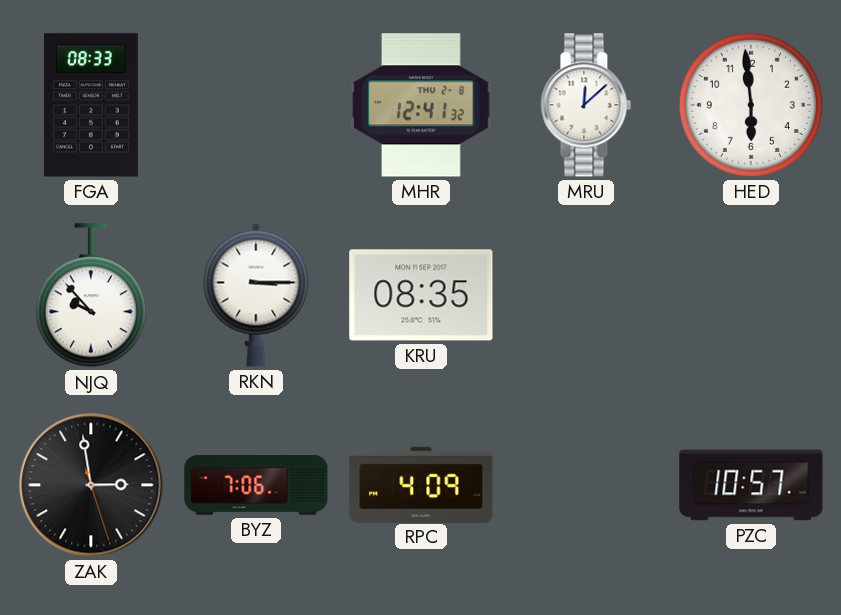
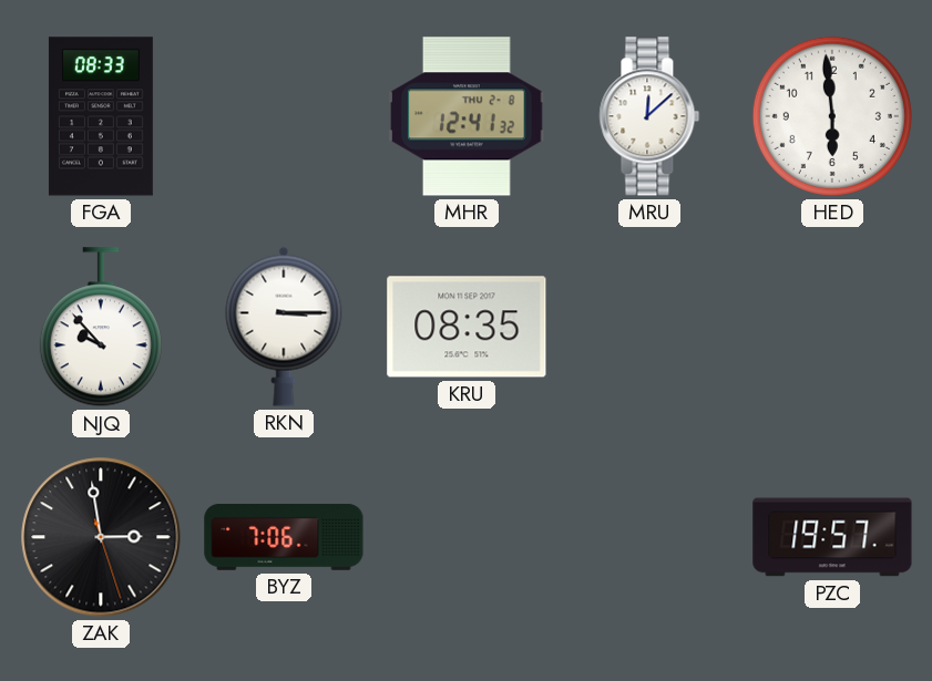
RPC: 4:09 -> none (421, 484)
PZC: 10:57 -> 19:57 (832, 537)
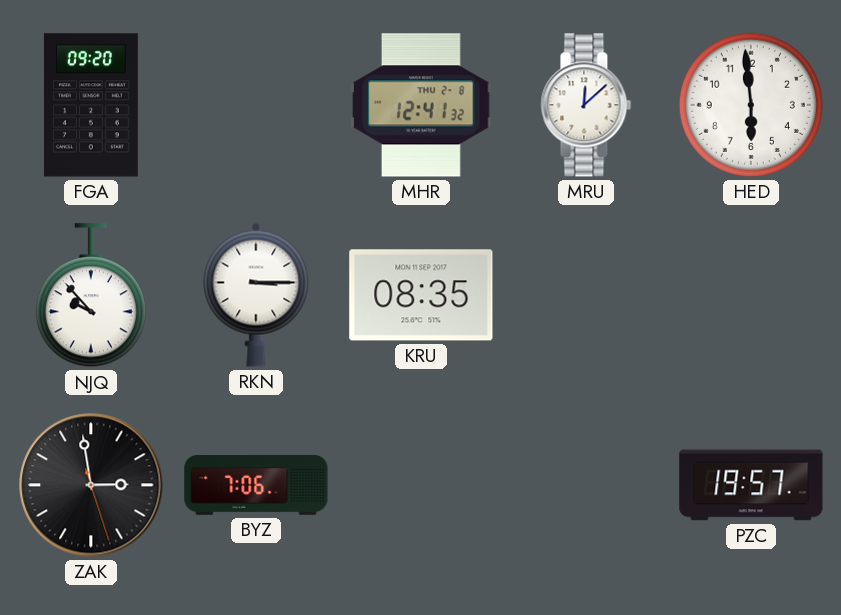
FGA: 08:33 -> 09:20 (91, 105)
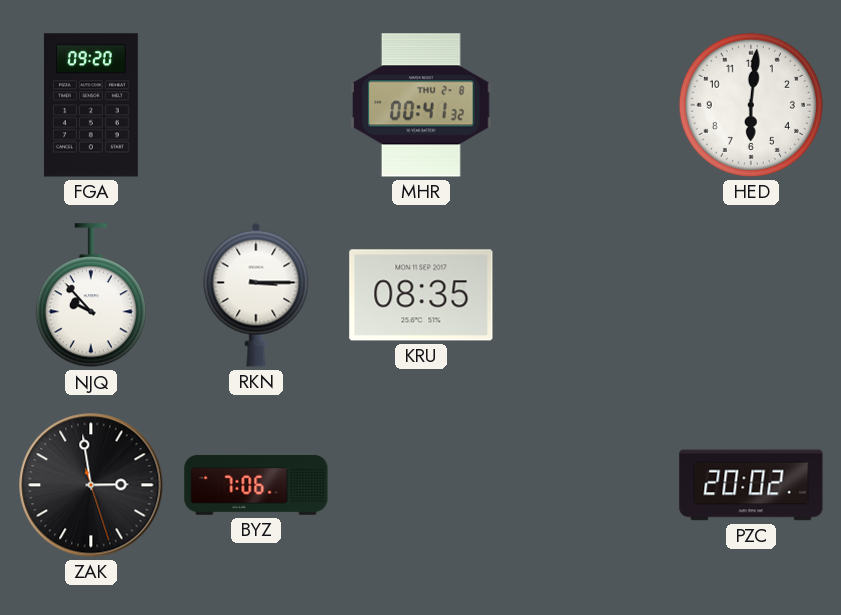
MHR: 12:41 -> 00:41 (421, 105)
MRU: 12:08 -> none (586, 105)
HED: 5:59 -> 6:01 (751, 105)
PZC: 19:57 -> 20:02 (751, 485)
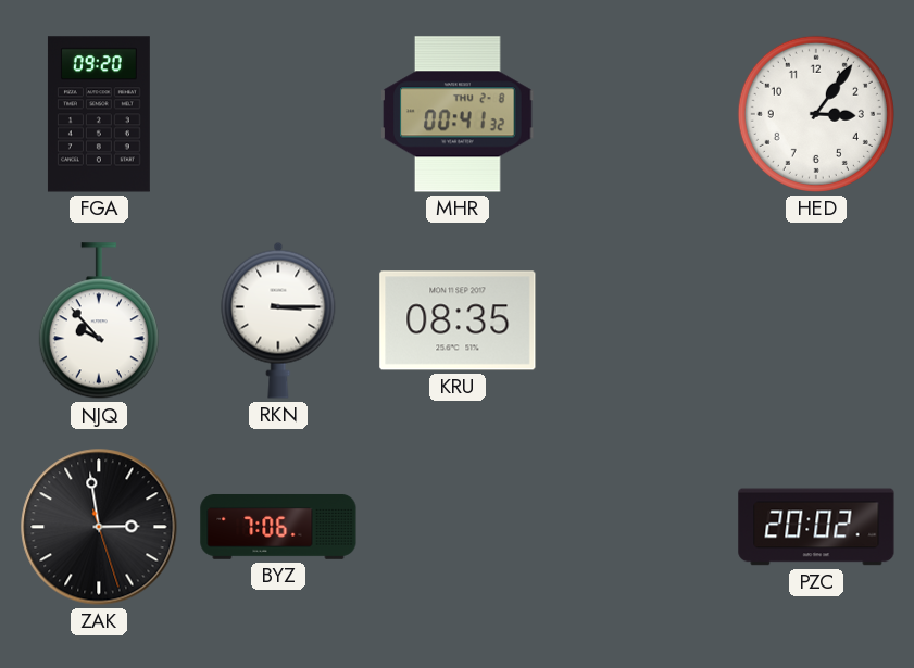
HED: 6:01 -> 3:06 (816, 114)
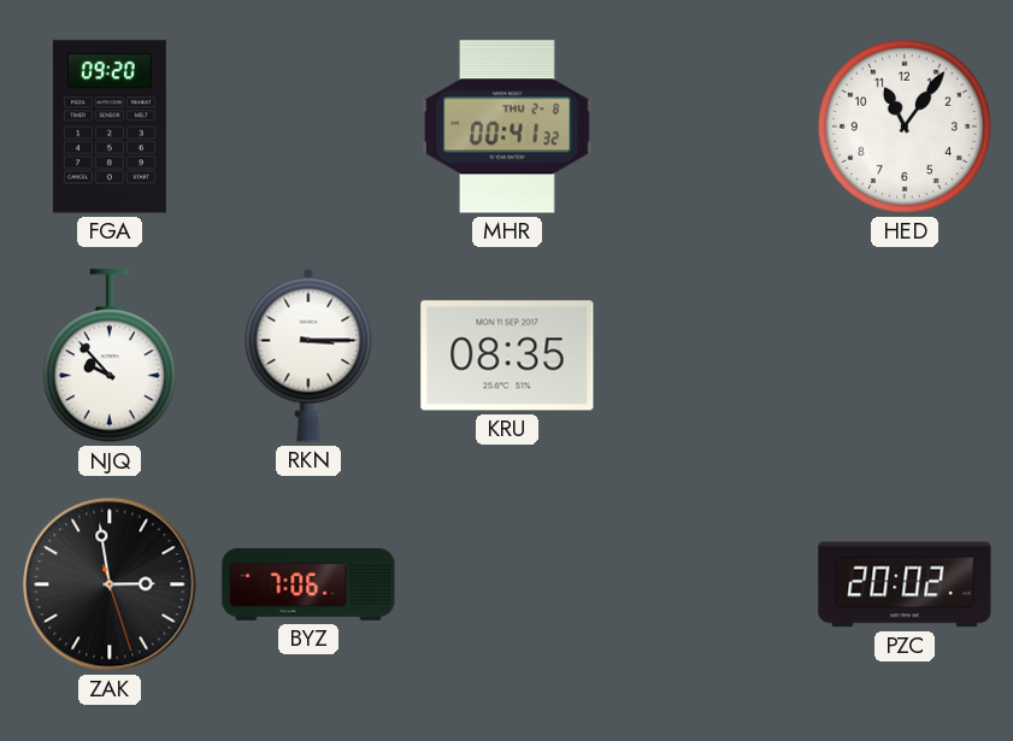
HED: 3:06 -> 11:06 (905, 127)
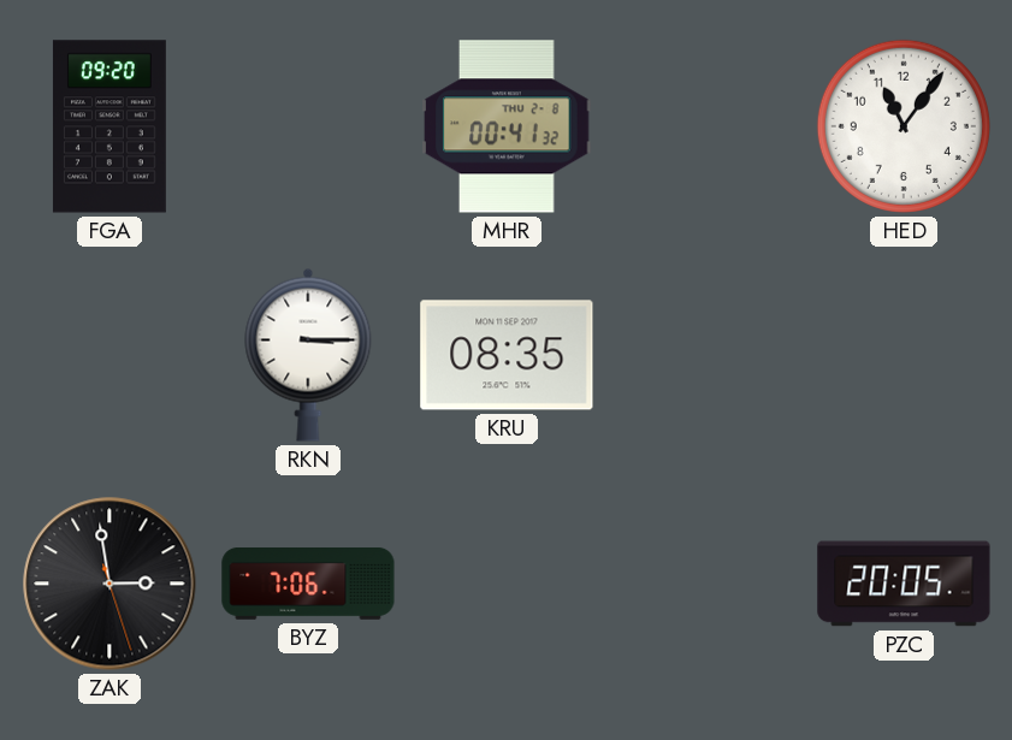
NJQ: 9:53 -> none (110, 357)
PZC: 20:02 -> 20:05 (904, 584)
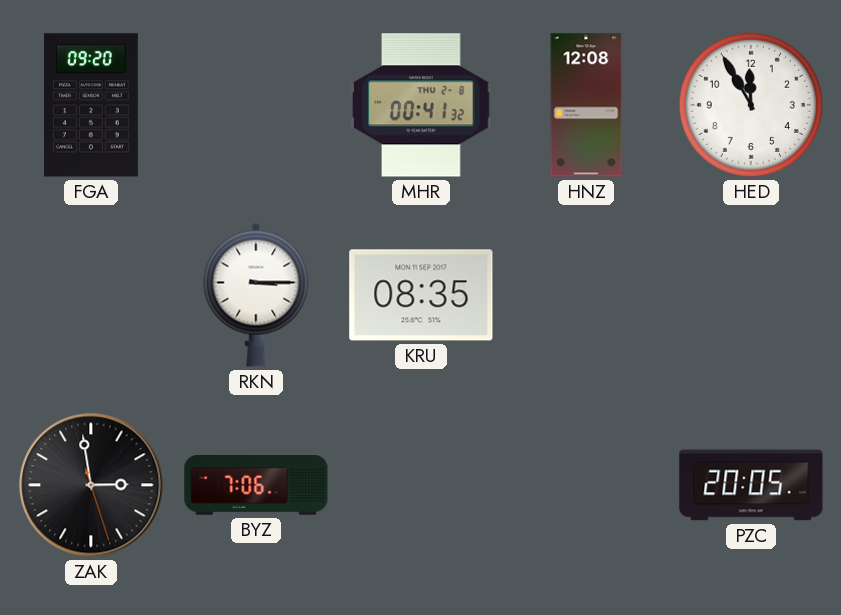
HNZ: none -> 12:08 (586, 105)
HED: 11:06 -> 11:55 (751, 105)
